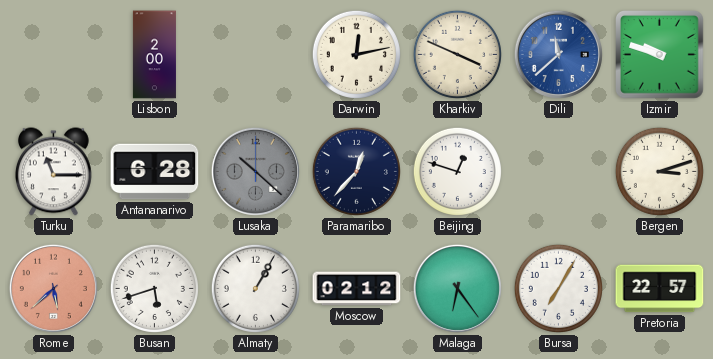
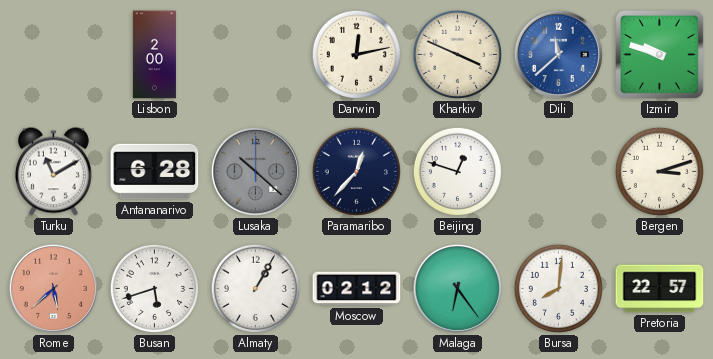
Turku: 11:15 -> 11:10 (53, 172)
Bursa: 7:05 -> 8:01 (558, 288)
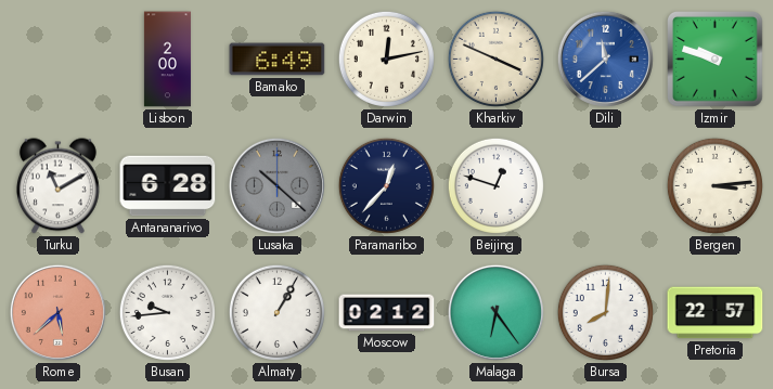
Bamako: none -> 6:49 (278, 60)
Bergen: 3:12 -> 3:14 (714, 185)
Busan: 5:42 -> 9:44 (167, 312)
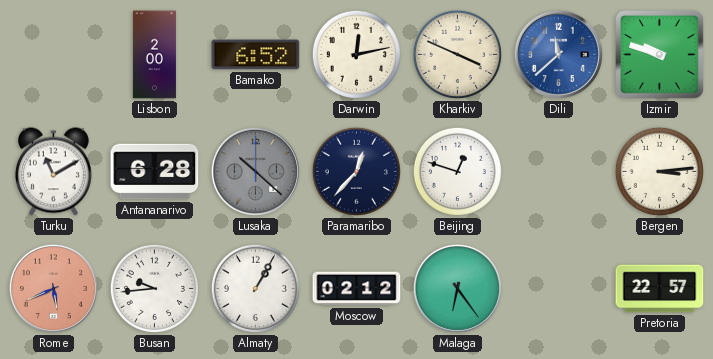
Bamako: 6:49 -> 6:52 (256, 55)
Rome: 5:38 -> 5:41 (53, 288)
Bursa: 8:01 -> none (605, 312)
